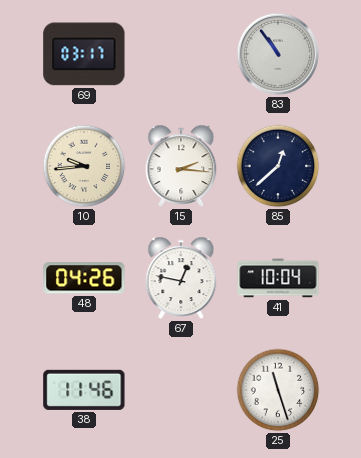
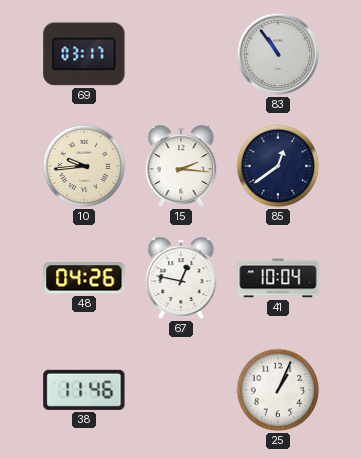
85: 12:38 -> 12:39 (278, 166)
25: 11:27 -> 1:04 (278, 390)
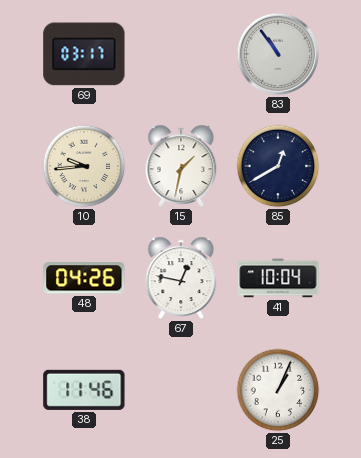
15: 2:16 -> 1:32 (181, 166)
85: 12:39 -> 12:40 (278, 166)
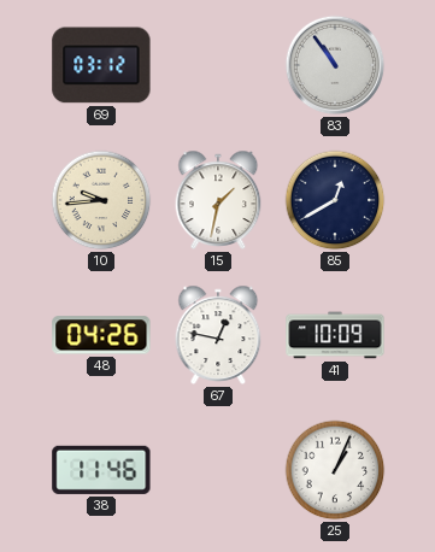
69: 03:17 -> 03:12 (101, 65)
41: 10:04 -> 10:09 (335, 335)
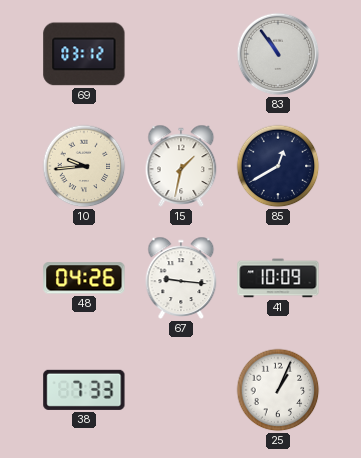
67: 12:47 -> 9:16 (181, 278)
38: 11:46 -> 7:33 (84, 390)
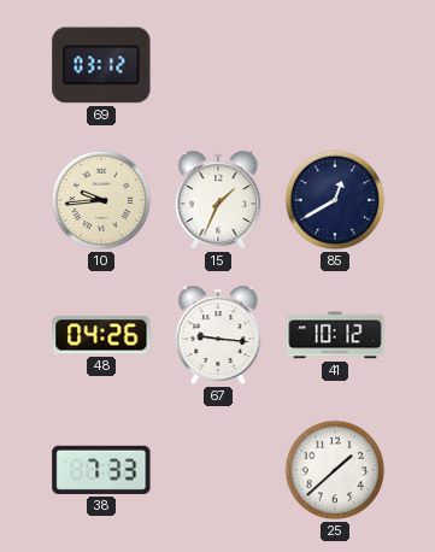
83: 10:54 -> none (278, 54)
15: 1:32 -> 1:34 (218, 200)
41: 10:09 -> 10:12 (335, 335)
25: 1:04 -> 1:38 (335, 470)
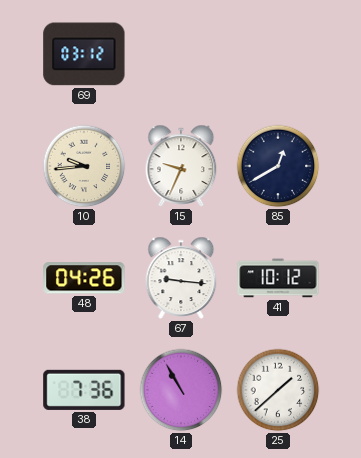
15: 1:34 -> 9:34 (181, 166)
38: 7:33 -> 7:36 (84, 390)
14: none -> 10:55 (181, 390)
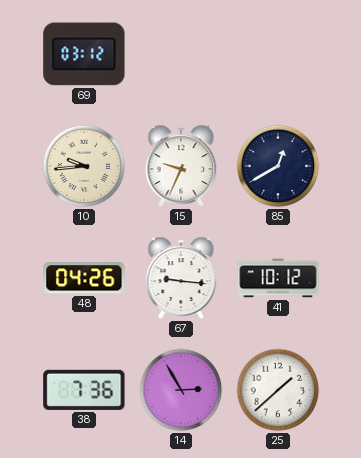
14: 10:55 -> 2:55 (181, 390)
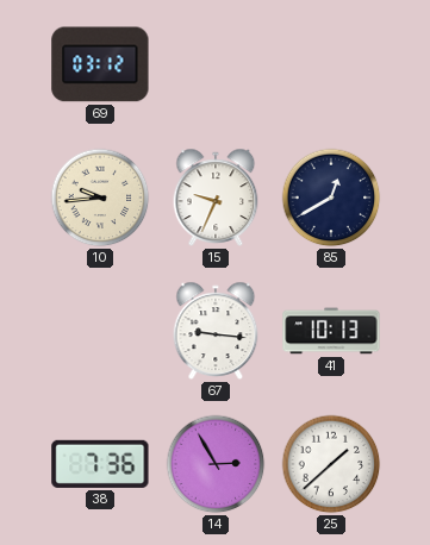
48: 04:26 -> none (84, 278)
41: 10:12 -> 10:13 (331, 331)
